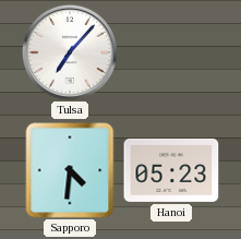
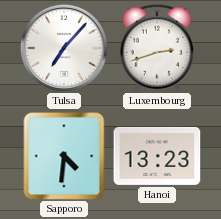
Luxembourg: none -> 2:42 (156, 48)
Hanoi: 05:23 -> 13:23 (157, 156)
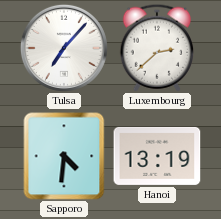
Luxembourg: 2:42 -> 2:38 (156, 48)
Hanoi: 13:23 -> 13:19 (157, 156)
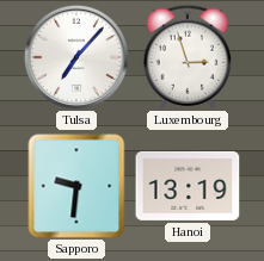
Luxembourg: 2:38 -> 2:57 (186, 57)
Sapporo: 4:31 -> 9:31 (76, 186)
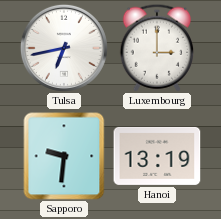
Tulsa: 7:07 -> 6:43 (64, 48)
Luxembourg: 2:57 -> 3:00 (156, 48)
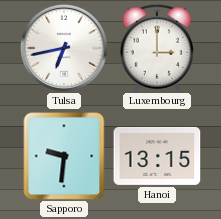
Hanoi: 13:19 -> 13:15 (157, 156)
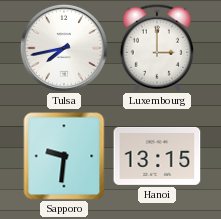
Tulsa: 6:43 -> 7:43 (64, 48)
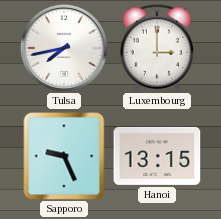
Sapporo: 9:31 -> 9:26 (64, 156)
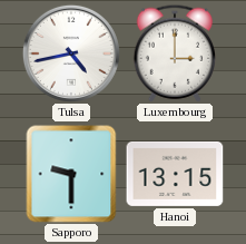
Tulsa: 7:43 -> 4:43 (71, 53)
Sapporo: 9:26 -> 9:30 (71, 174)
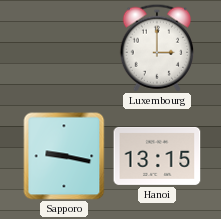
Tulsa: 4:43 -> none (71, 53)
Sapporo: 9:30 -> 9:17 (64, 156)
